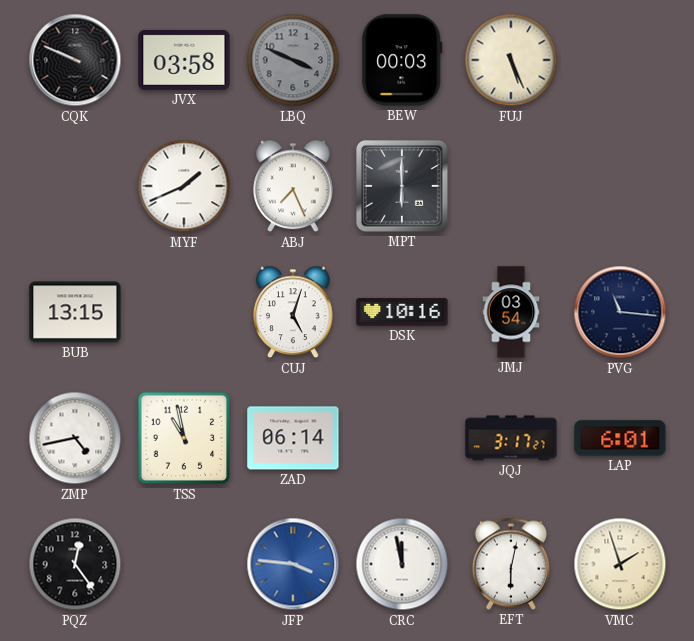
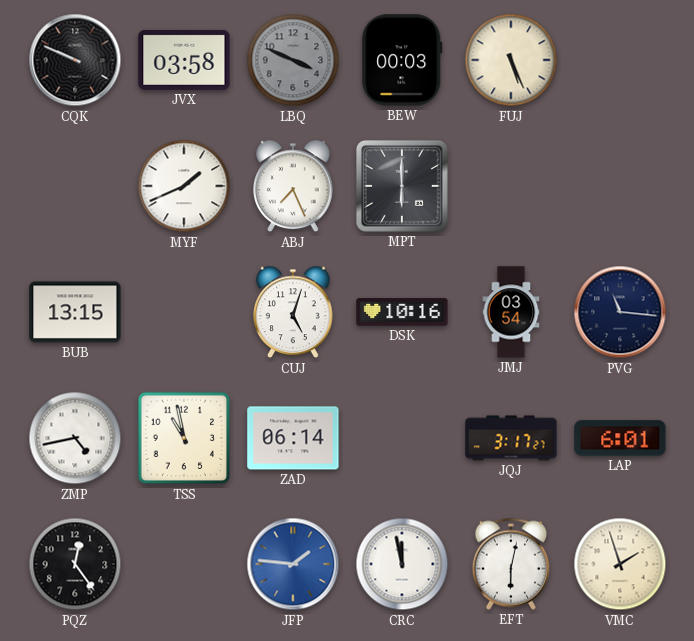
JFP: 3:46 -> 1:46 (293, 564)
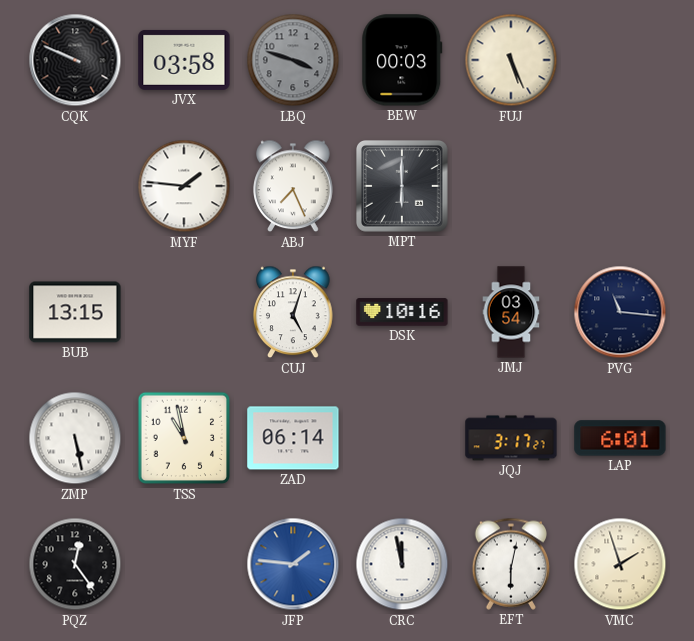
LBQ: 3:49 -> 3:48 (293, 60)
MYF: 1:41 -> 1:46 (184, 186)
ZMP: 4:43 -> 5:28 (75, 438)
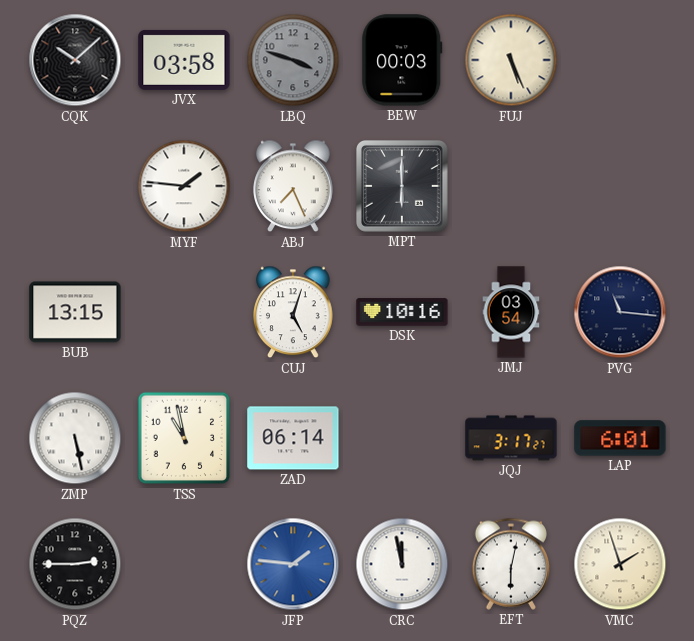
CQK: 9:49 -> 10:08 (75, 60)
PQZ: 12:24 -> 2:45 (75, 564)
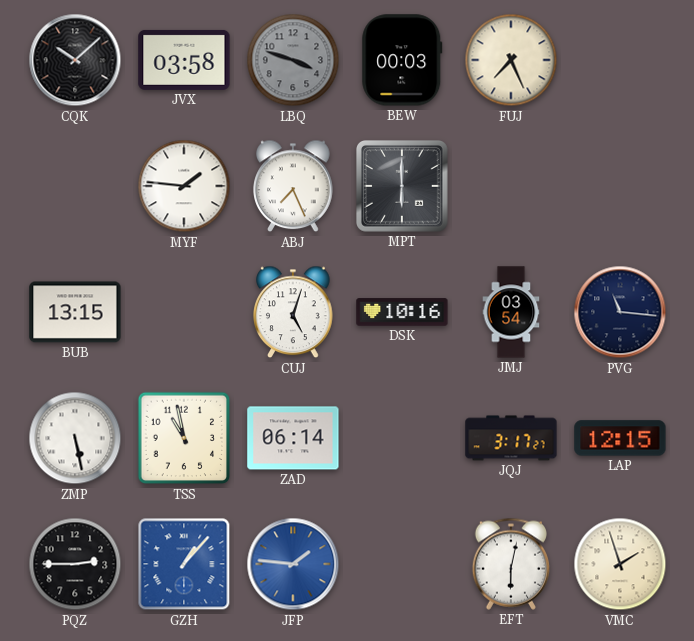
FUJ: 5:26 -> 7:26 (511, 60)
LAP: 6:01 -> 12:15 (620, 438)
GZH: none -> 1:07 (184, 564)
CRC: 11:58 -> none (402, 564)
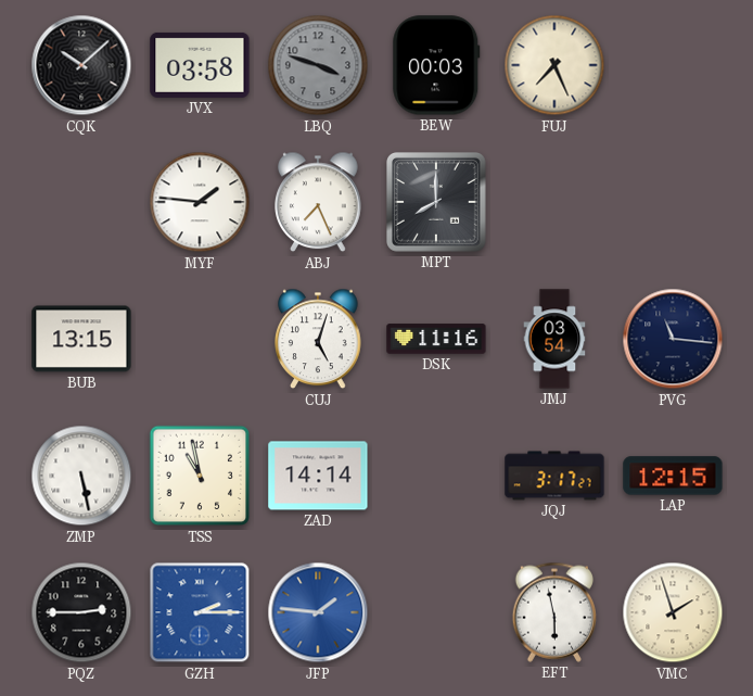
MPT: 6:00 -> 8:00 (437, 203)
DSK: 10:16 -> 11:16 (436, 339)
ZAD: 06:14 -> 14:14 (318, 476)
GZH: 1:07 -> 2:15 (200, 612)
EFT: 6:02 -> 5:58 (553, 612)
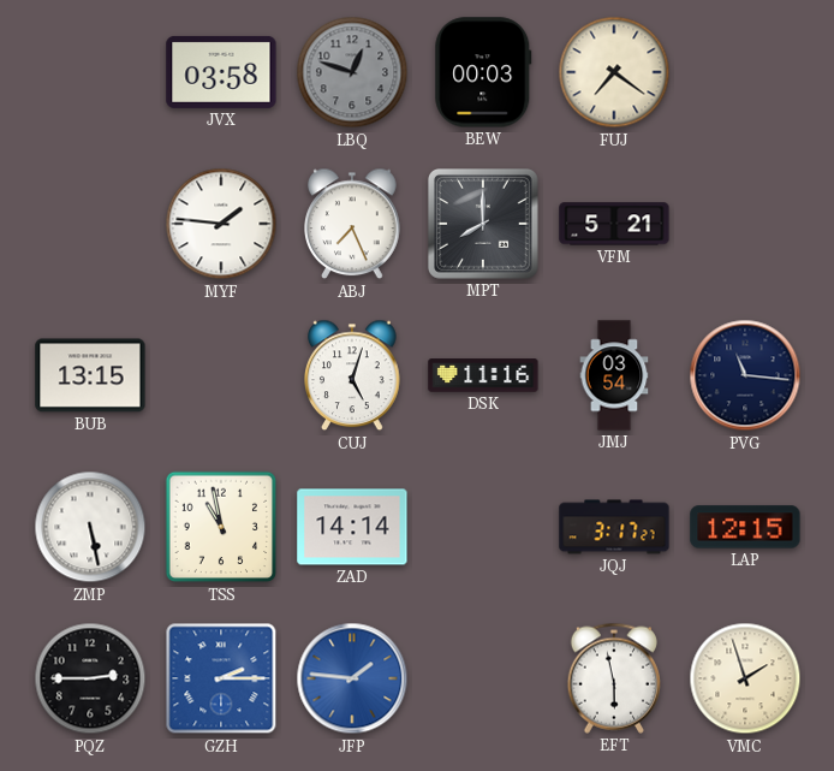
CQK: 10:08 -> none (81, 65)
LBQ: 3:48 -> 12:48 (352, 72)
FUJ: 7:26 -> 7:21 (614, 72)
VFM: none -> 5:21 (614, 224)
